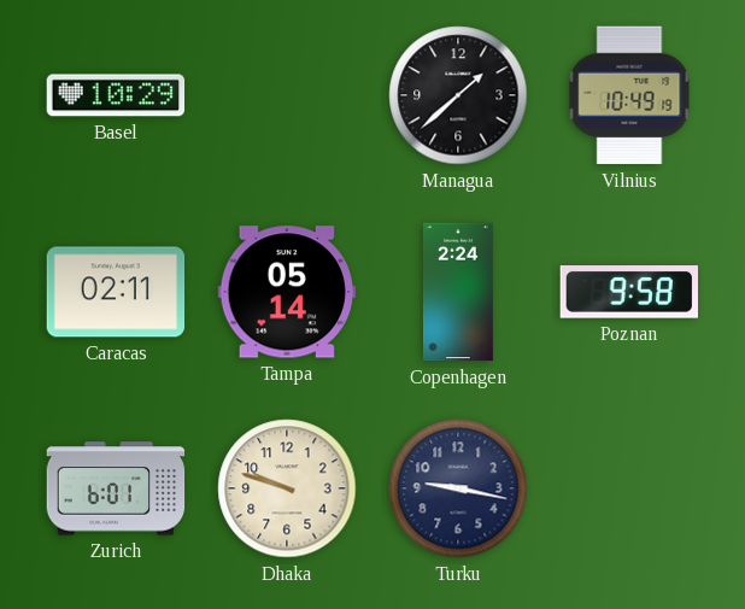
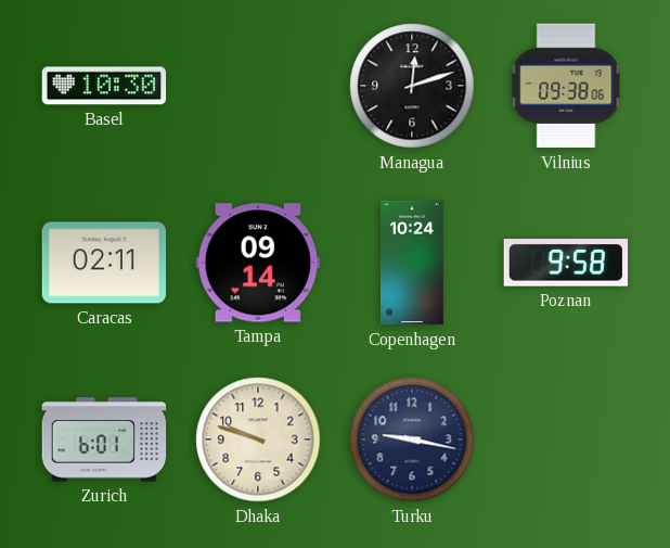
Basel: 10:29 -> 10:30 (104, 86)
Managua: 1:38 -> 12:12 (412, 86)
Vilnius: 10:49 -> 09:38 (566, 86)
Tampa: 05:14 -> 09:14 (257, 263)
Copenhagen: 2:24 -> 10:24 (413, 263)
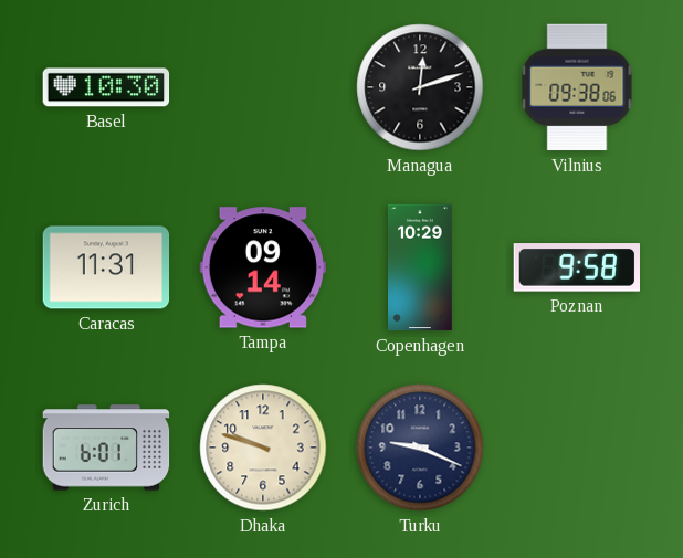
Caracas: 02:11 -> 11:31 (106, 267)
Copenhagen: 10:24 -> 10:29 (421, 267)
Turku: 9:17 -> 9:19 (420, 448)
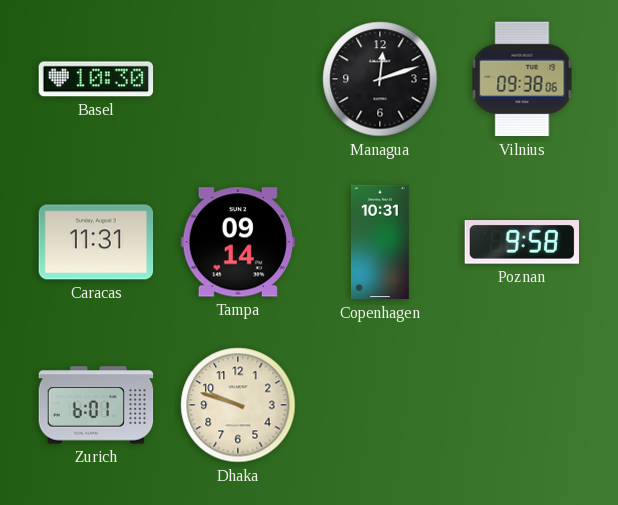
Copenhagen: 10:29 -> 10:31 (381, 242)
Turku: 9:19 -> none (420, 448)
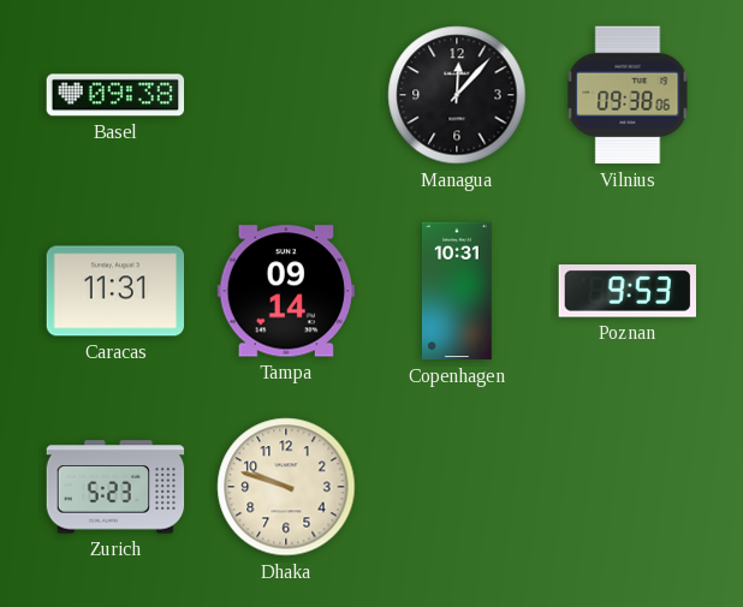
Basel: 10:30 -> 09:38 (115, 95)
Managua: 12:12 -> 12:07 (457, 95)
Poznan: 9:58 -> 9:53 (626, 291)
Zurich: 6:01 -> 5:23 (115, 487)
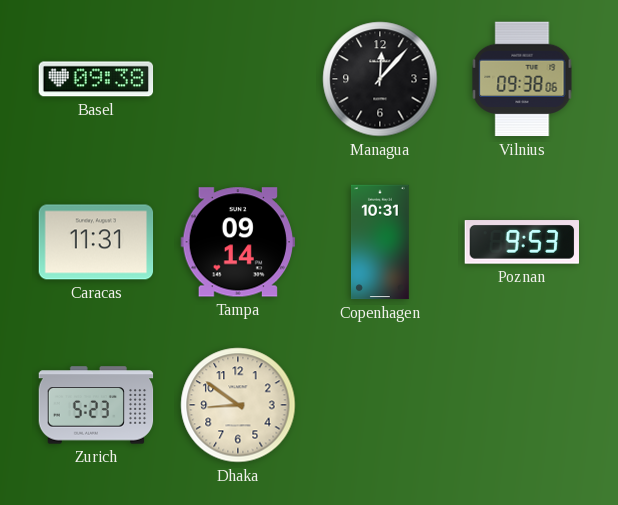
Dhaka: 9:48 -> 8:51 (238, 405)
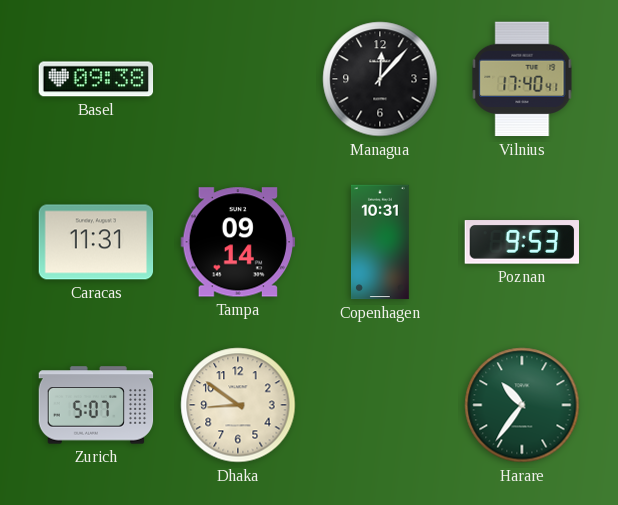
Vilnius: 09:38 -> 17:40 (522, 79)
Zurich: 5:23 -> 5:07 (96, 405)
Harare: none -> 10:36 (522, 405)
